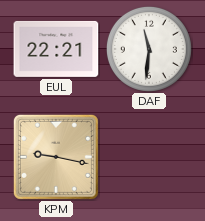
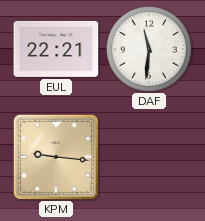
KPM: 9:17 -> 9:16 (56, 157)
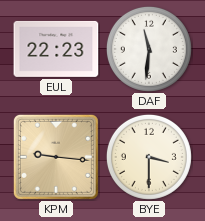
EUL: 22:21 -> 22:23 (56, 49)
BYE: none -> 3:30 (149, 157)
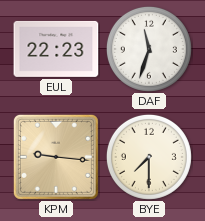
DAF: 11:31 -> 11:33 (149, 49)
BYE: 3:30 -> 7:30 (149, 157)
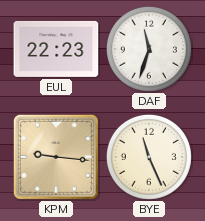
BYE: 7:30 -> 11:26 (149, 157)
